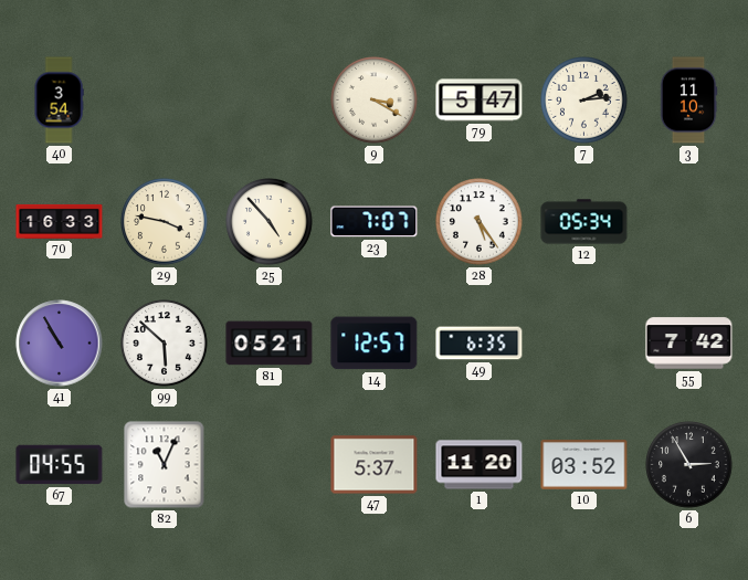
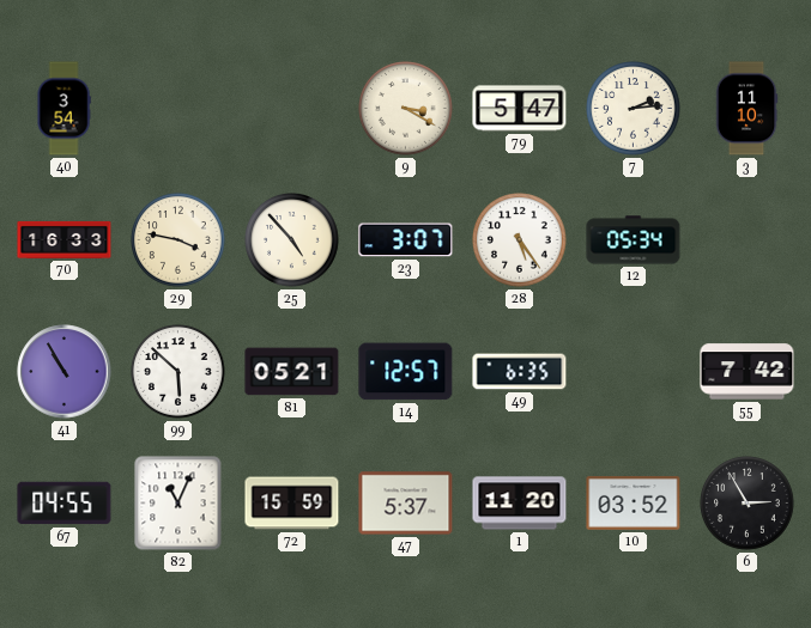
23: 7:07 -> 3:07 (406, 240)
72: none -> 15:59 (292, 504)
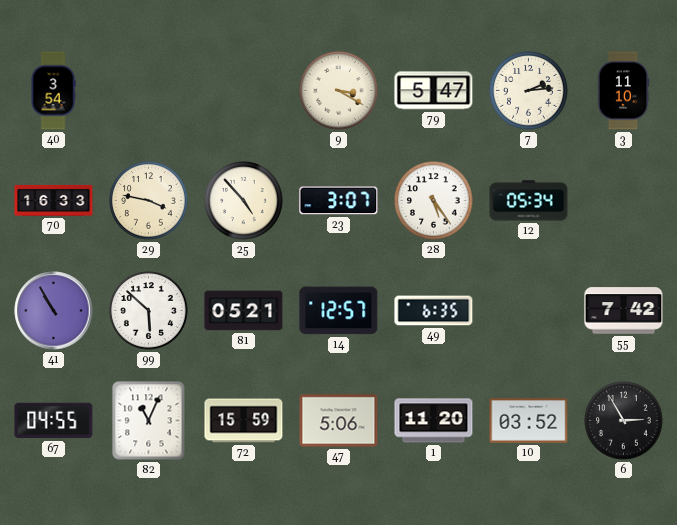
47: 5:37 -> 5:06 (339, 421)
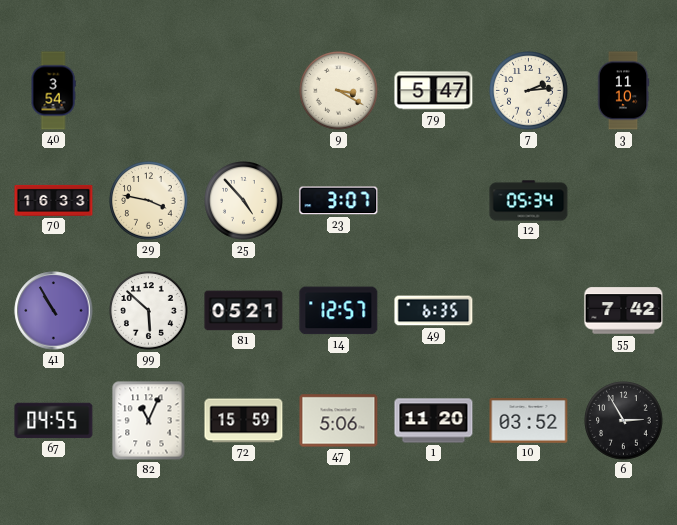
28: 5:24 -> none (434, 201)
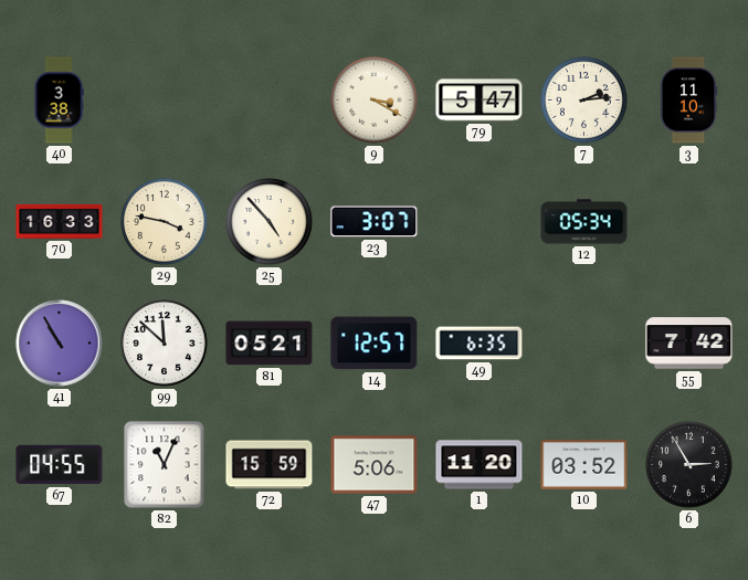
40: 3:54 -> 3:38 (59, 101)
99: 5:52 -> 11:52 (165, 344)
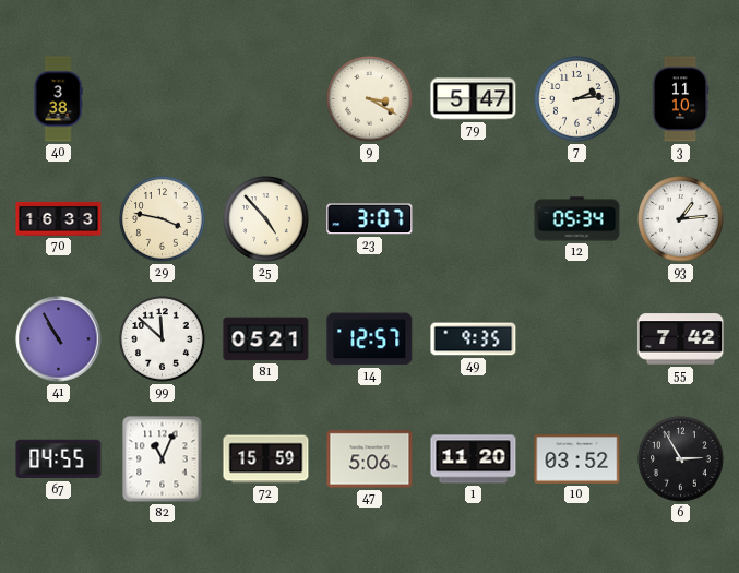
93: none -> 1:14 (681, 219)
49: 6:35 -> 9:35 (474, 339)
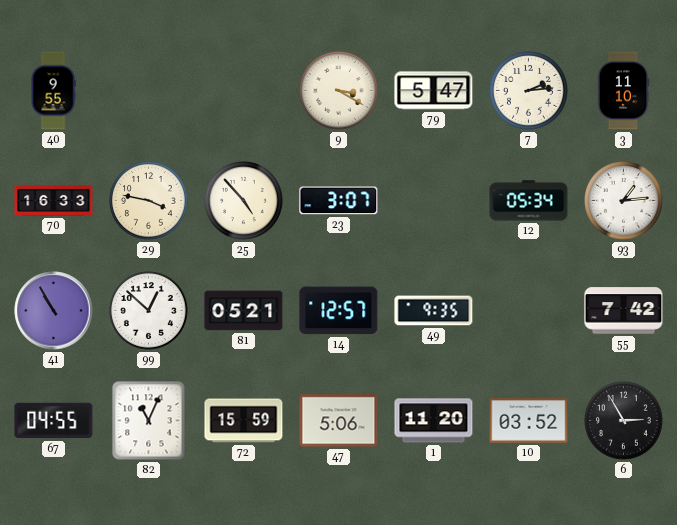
40: 3:38 -> 9:55 (53, 91)
99: 11:52 -> 12:52 (149, 311)
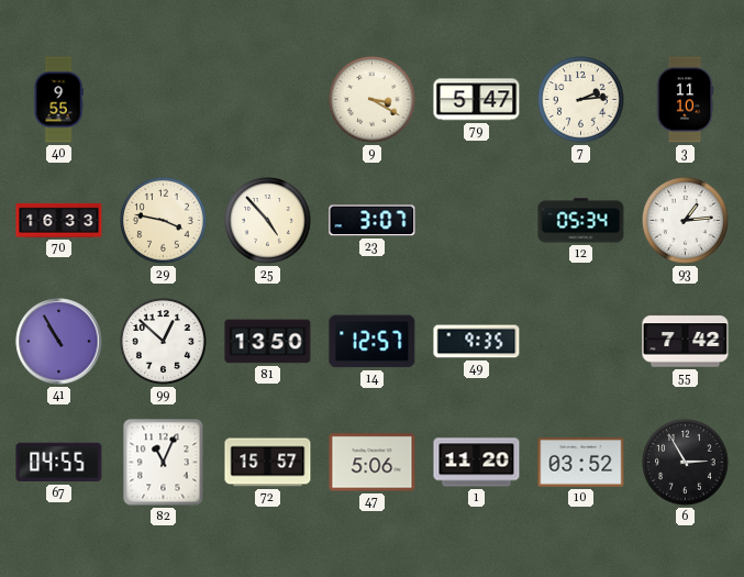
81: 05:21 -> 13:50 (268, 342)
72: 15:59 -> 15:57 (268, 463)
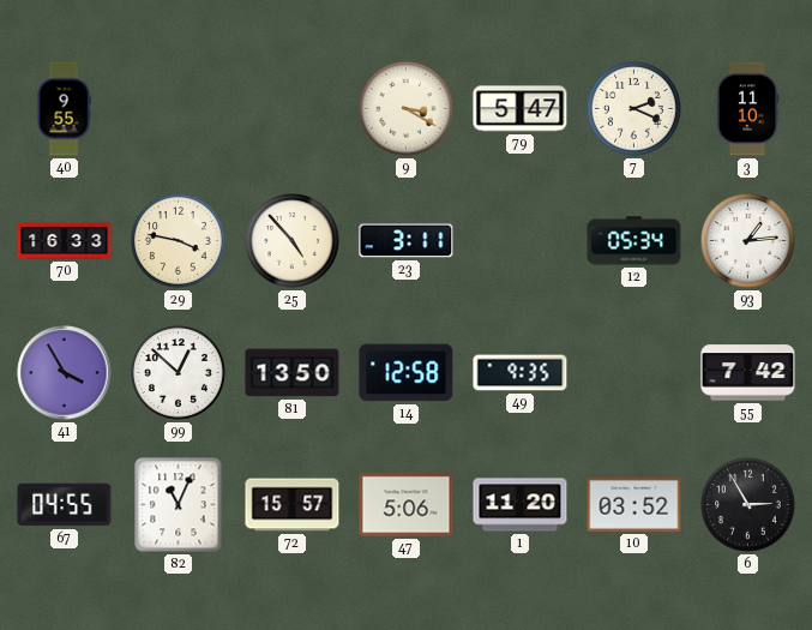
7: 2:14 -> 2:19 (634, 109)
23: 3:07 -> 3:11 (407, 241)
41: 10:55 -> 3:55 (65, 373)
14: 12:57 -> 12:58 (407, 373)
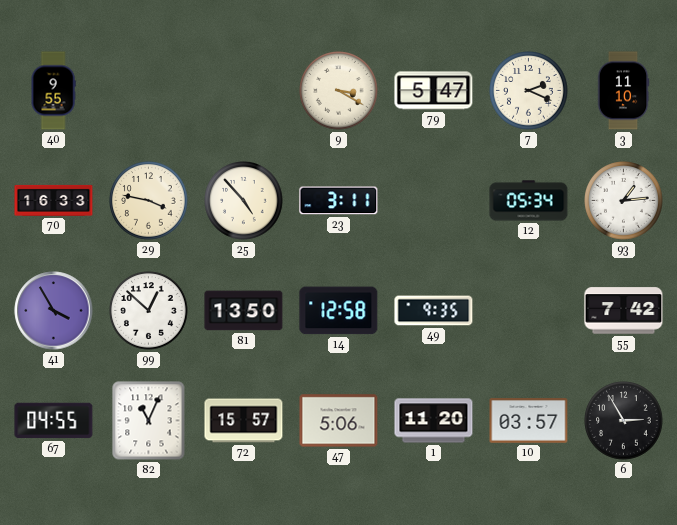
10: 03:52 -> 03:57 (529, 421)
